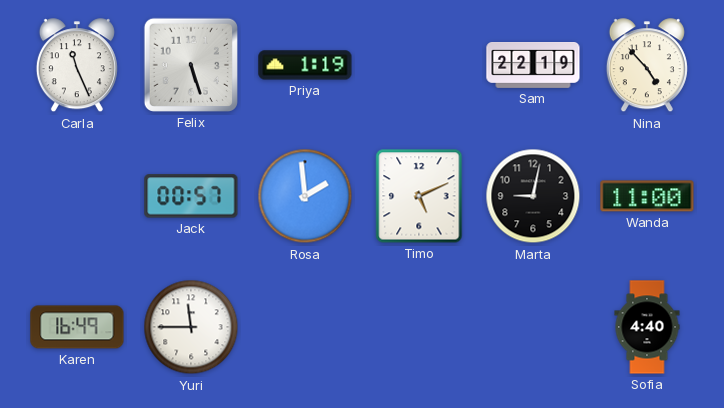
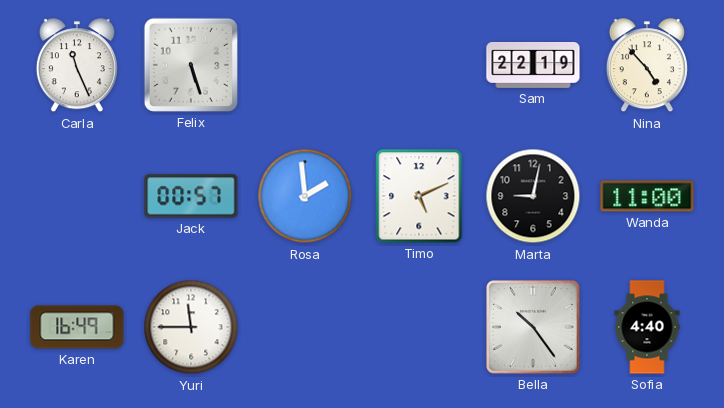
Priya: 1:19 -> none (305, 65)
Bella: none -> 10:24 (534, 328)
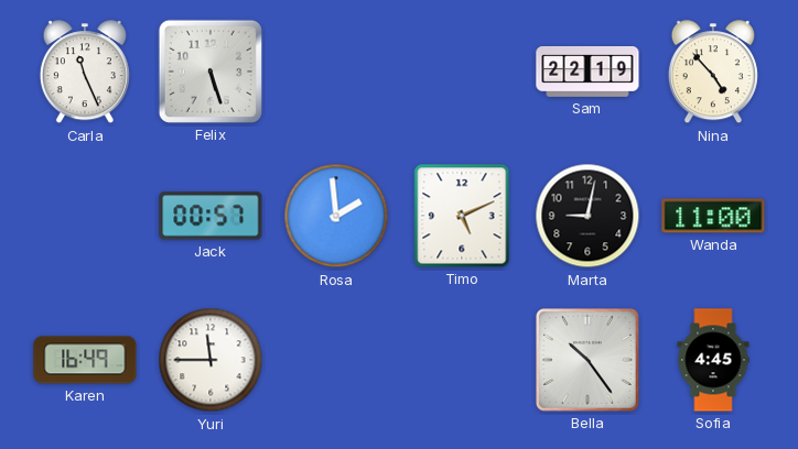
Sofia: 4:40 -> 4:45 (713, 360)
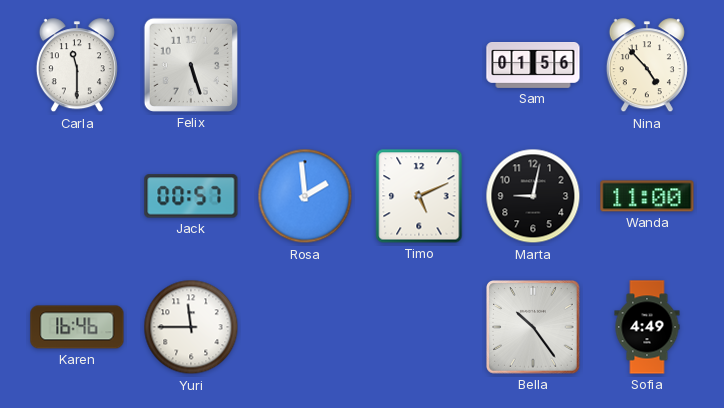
Carla: 11:26 -> 11:30 (77, 66)
Sam: 22:19 -> 01:56 (533, 66)
Karen: 16:49 -> 16:46 (77, 327)
Sofia: 4:45 -> 4:49 (647, 327)
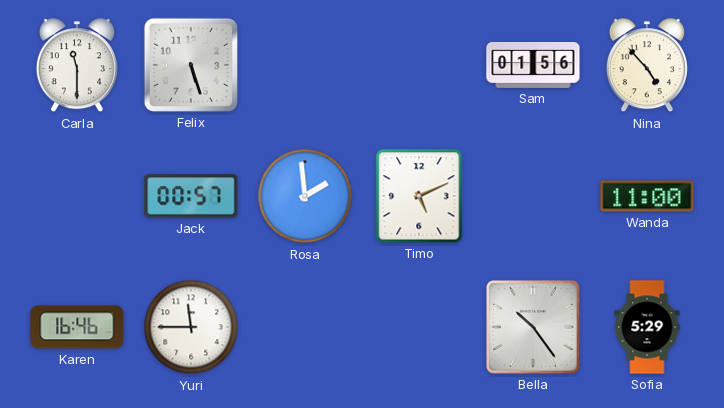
Marta: 9:02 -> none (533, 196)
Sofia: 4:49 -> 5:29 (647, 327)
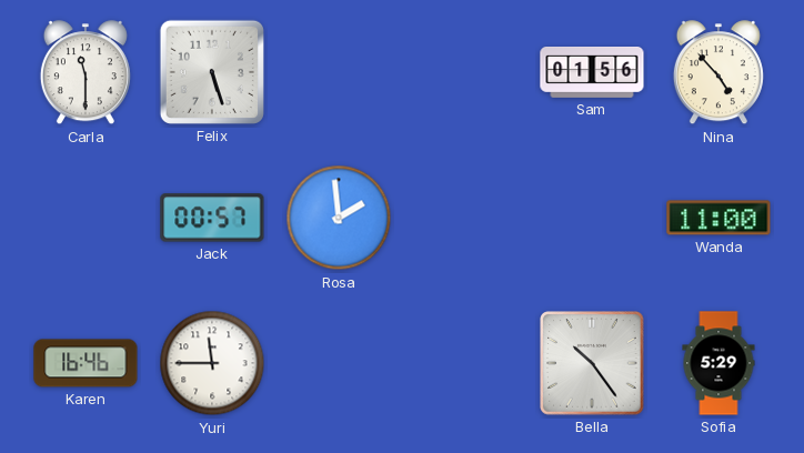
Timo: 5:11 -> none (419, 196)
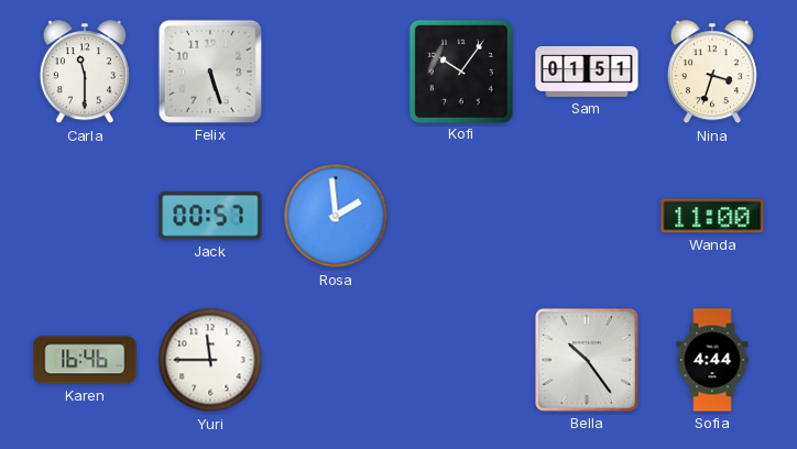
Kofi: none -> 10:06 (460, 70)
Sam: 01:56 -> 01:51 (587, 73)
Nina: 4:53 -> 3:33 (712, 73)
Sofia: 5:29 -> 4:44 (712, 360)
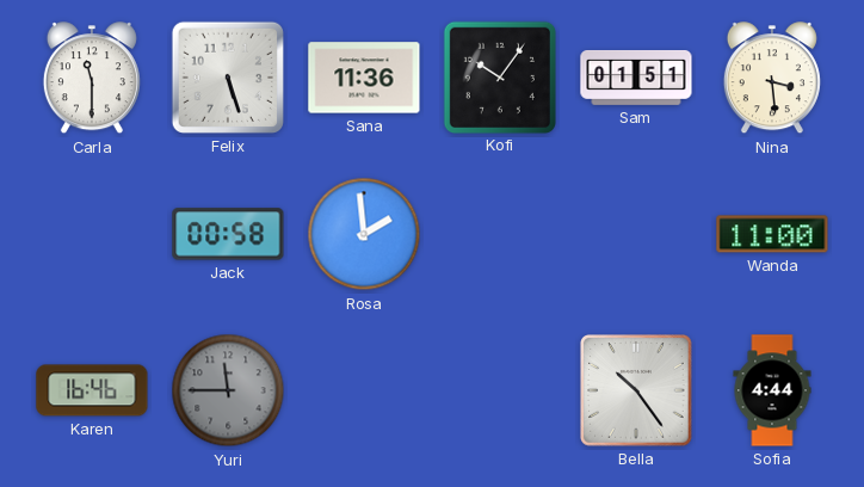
Sana: none -> 11:36 (364, 78)
Nina: 3:33 -> 3:29 (772, 79)
Jack: 00:57 -> 00:58 (228, 234)
Yuri dial: white -> grey (228, 390)
